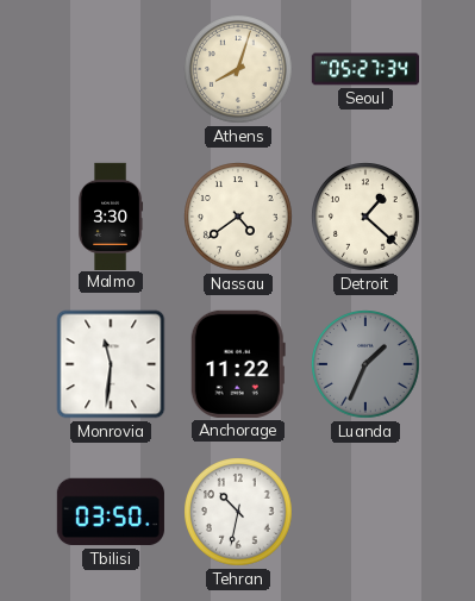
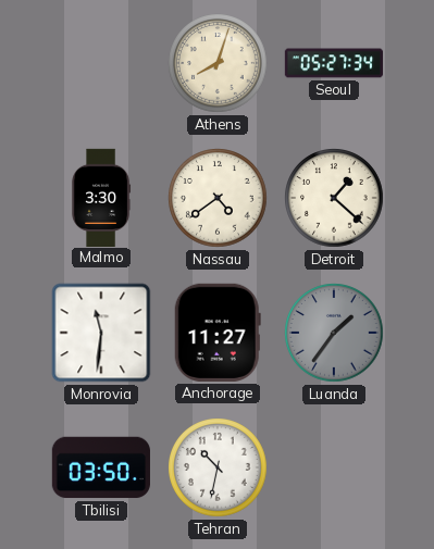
Anchorage: 11:22 -> 11:27 (218, 333)
Luanda: 1:34 -> 1:36 (334, 333)
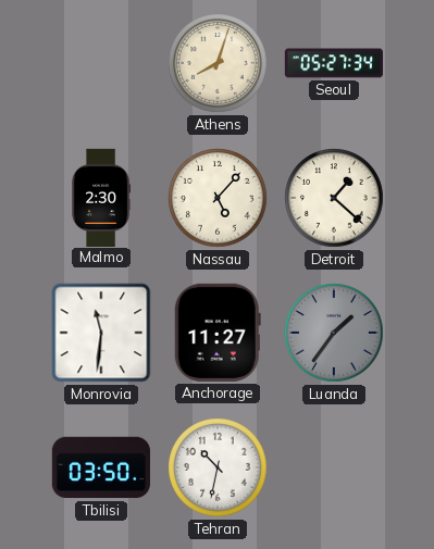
Malmo: 3:30 -> 2:30 (101, 197)
Nassau: 4:39 -> 5:07 (218, 198)
